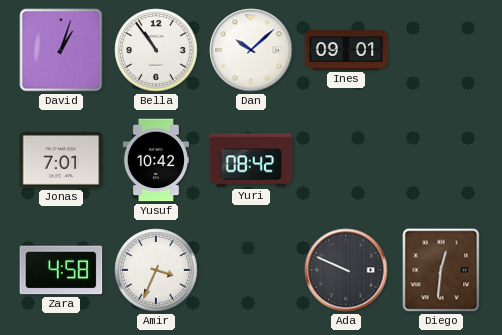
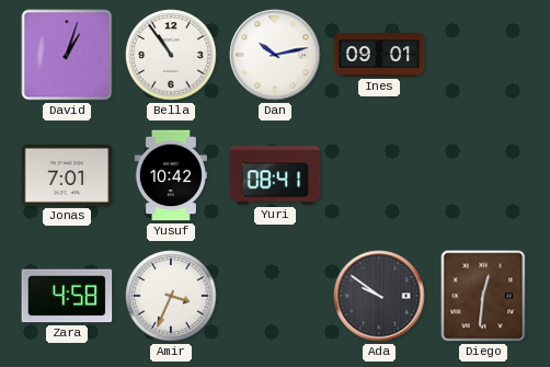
Dan: 10:08 -> 10:13 (275, 55)
Yuri: 08:42 -> 08:41 (275, 175)
Ada: 9:49 -> 9:51 (379, 296)
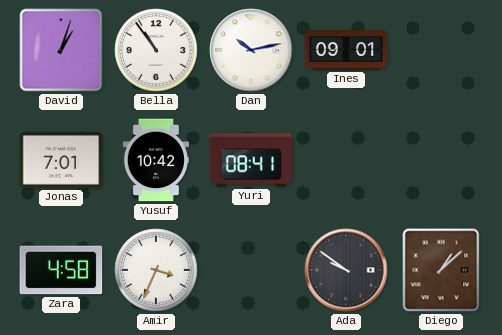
Diego: 12:31 -> 1:08 (441, 270)
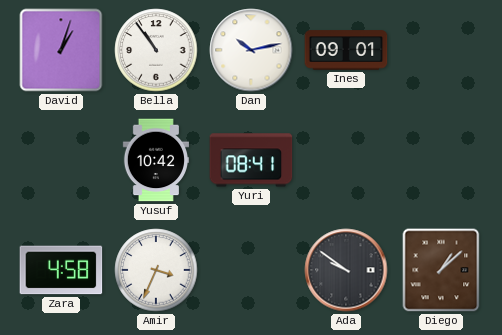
Jonas: 7:01 -> none (61, 160)
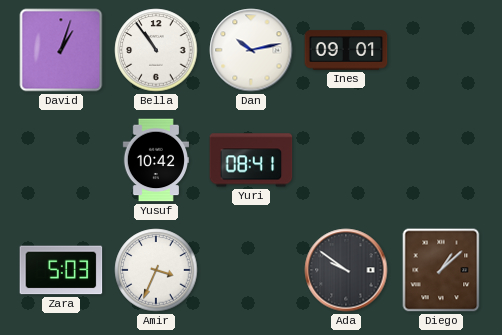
Zara: 4:58 -> 5:03 (61, 270)
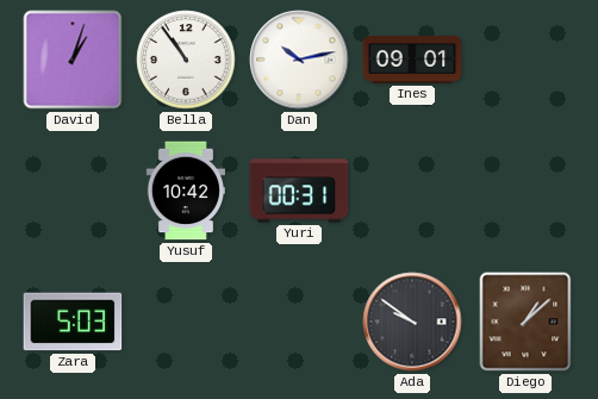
Yuri: 08:41 -> 00:31 (299, 191)
Amir: 3:34 -> none (156, 270)
